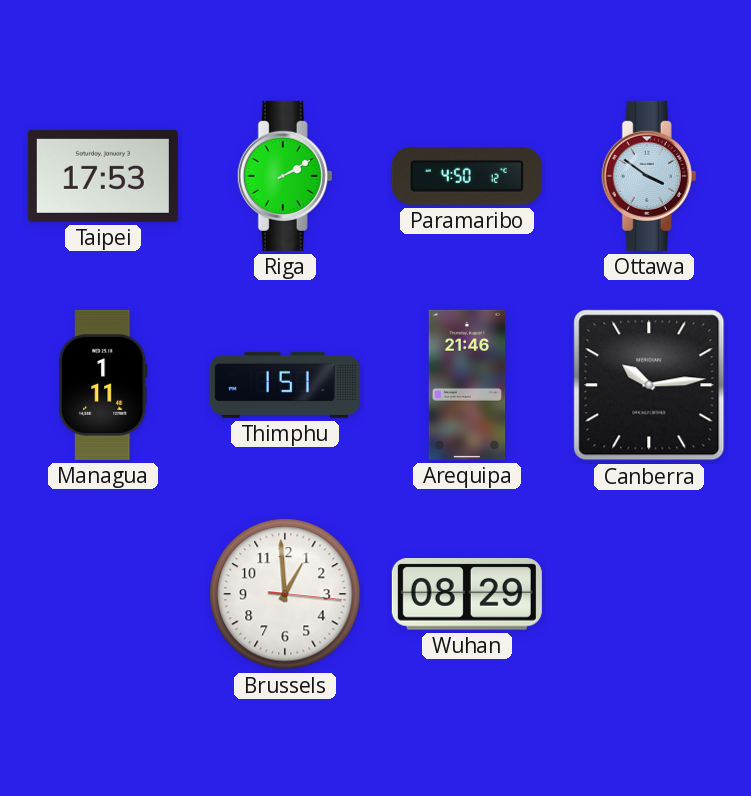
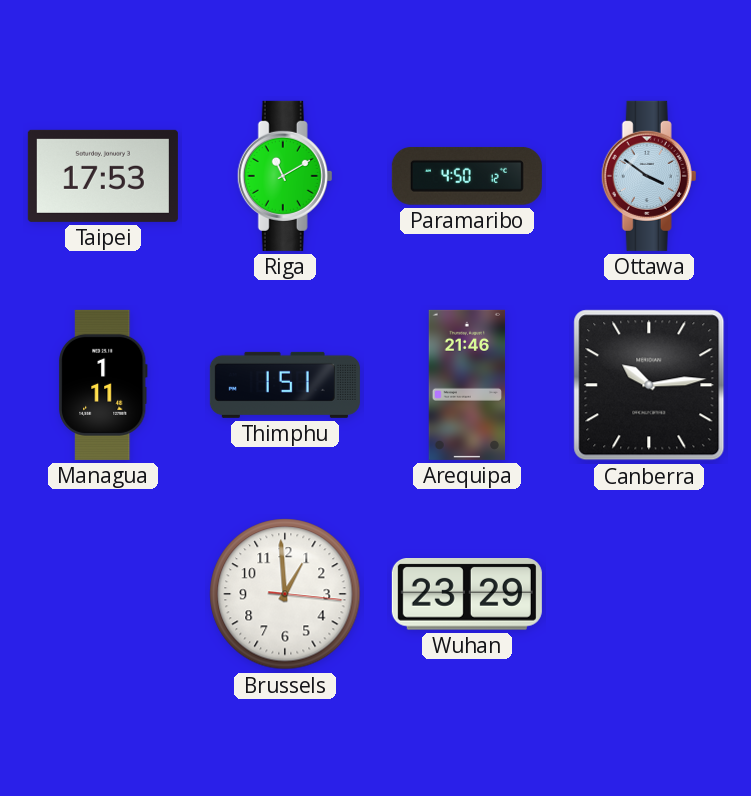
Riga: 2:10 -> 11:10 (285, 176)
Wuhan: 08:29 -> 23:29 (467, 594)
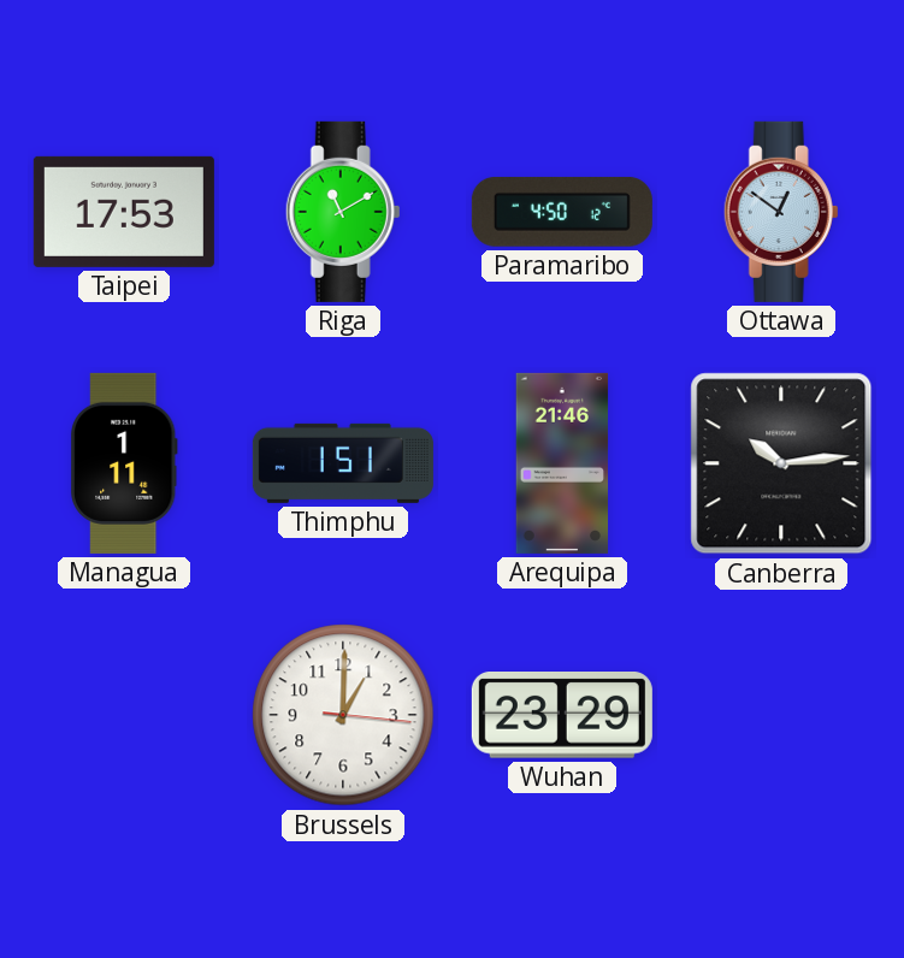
Ottawa: 3:51 -> 12:51 (781, 212)
Brussels: 12:59 -> 1:00 (343, 715)
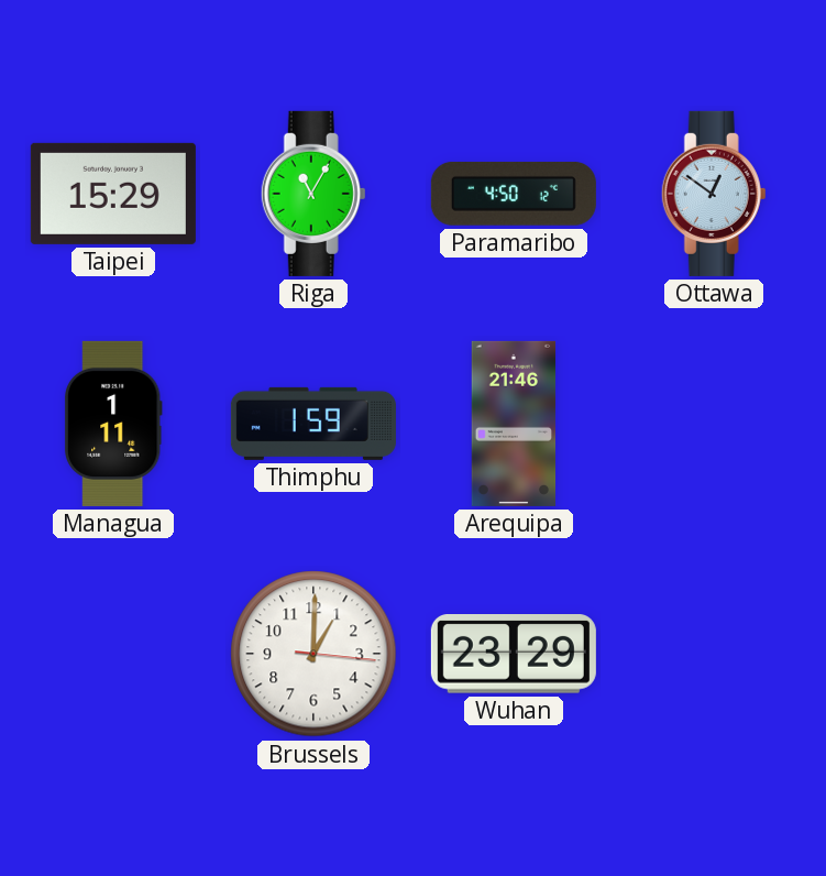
Taipei: 17:53 -> 15:29 (113, 194)
Riga: 11:10 -> 11:05 (313, 194)
Thimphu: 1:51 -> 1:59 (313, 424)
Canberra: 10:14 -> none (781, 463)
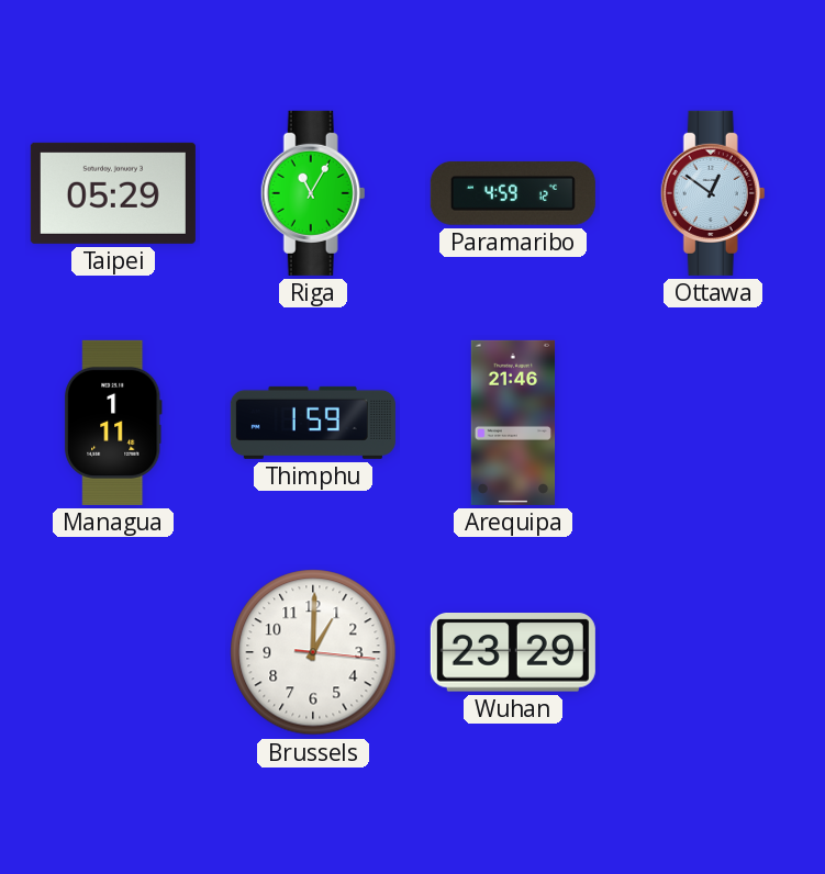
Taipei: 15:29 -> 05:29 (113, 193)
Paramaribo: 4:50 -> 4:59 (513, 193)
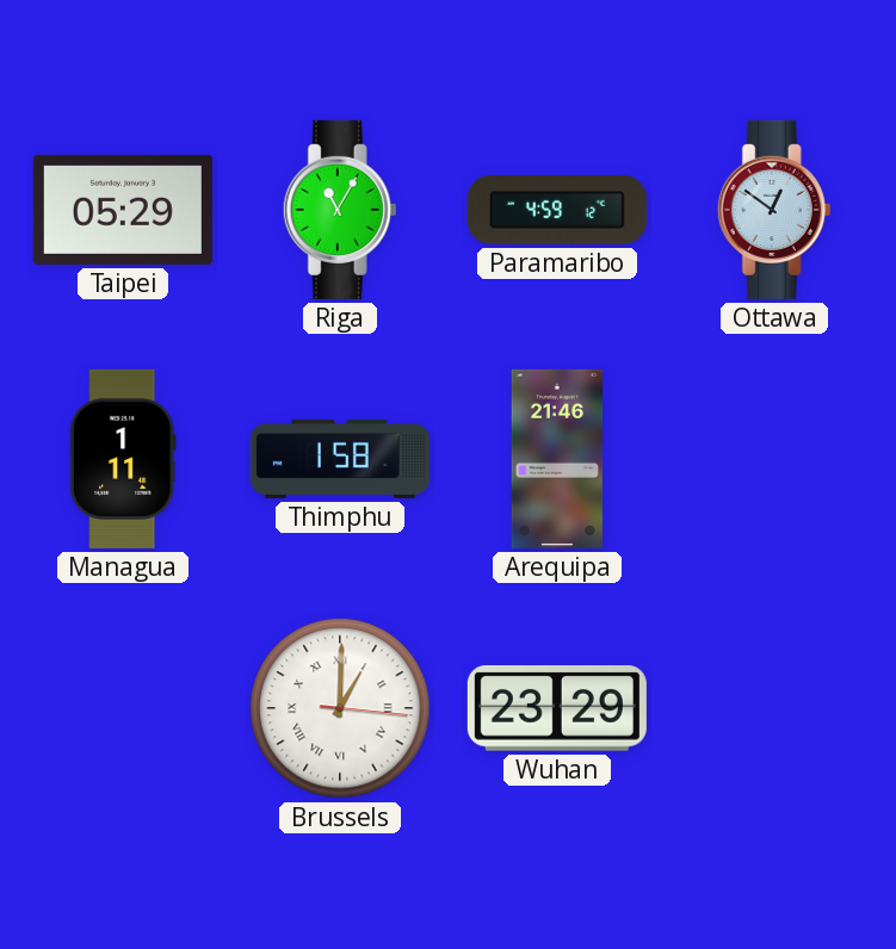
Thimphu: 1:59 -> 1:58 (340, 459)
Brussels numerals: Arabic -> Roman (340, 708)
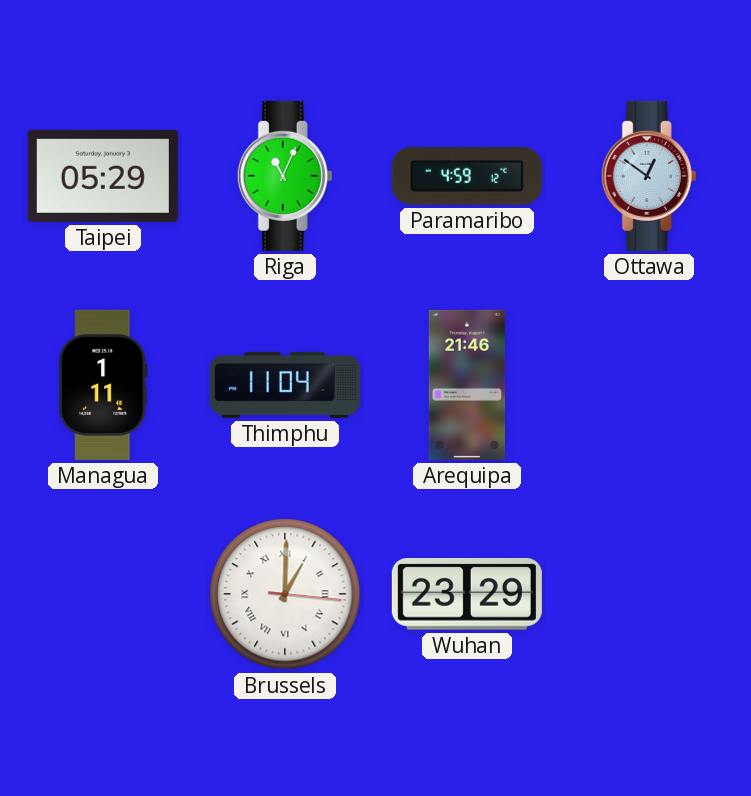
Riga: 11:05 -> 11:04 (285, 176)
Thimphu: 1:58 -> 11:04 (285, 385)
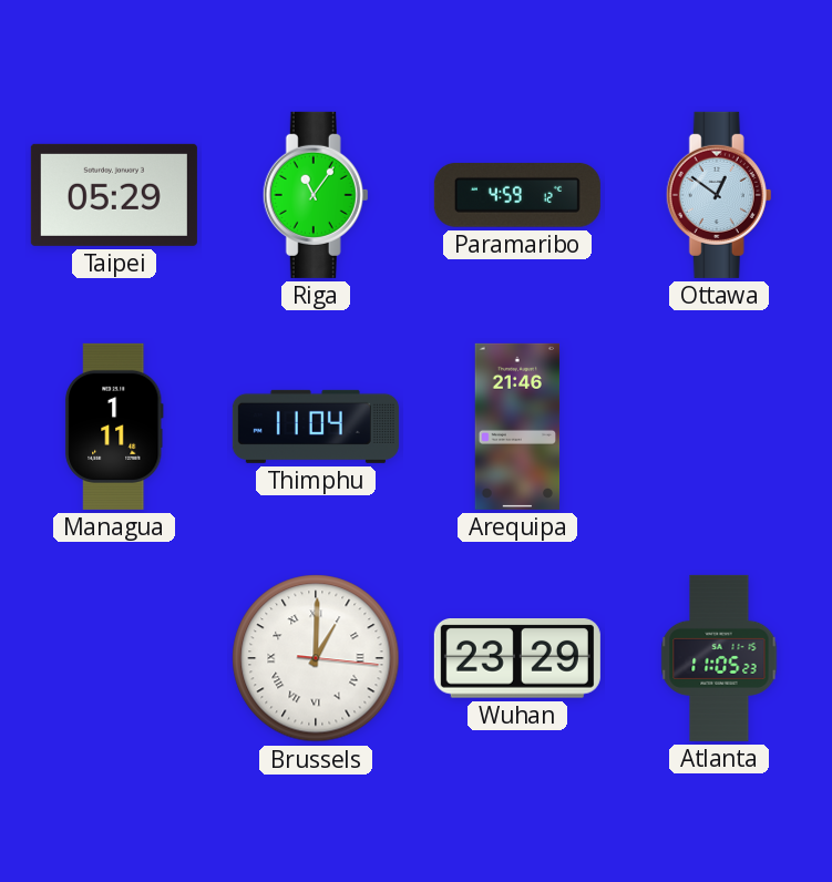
Riga: 11:04 -> 11:06 (316, 195)
Atlanta: none -> 11:05 (719, 658)
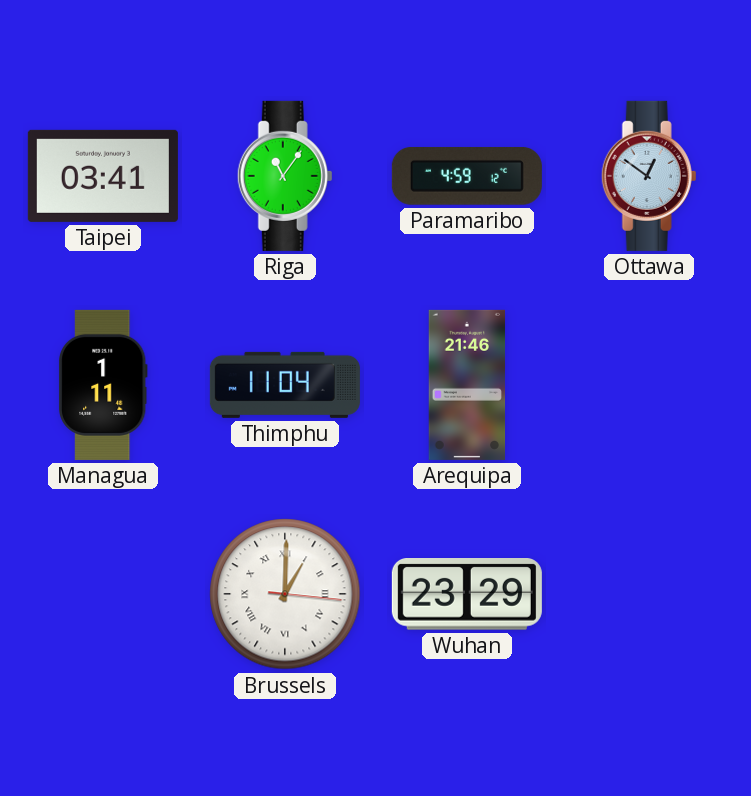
Taipei: 05:29 -> 03:41 (103, 176)
Atlanta: 11:05 -> none (719, 658)
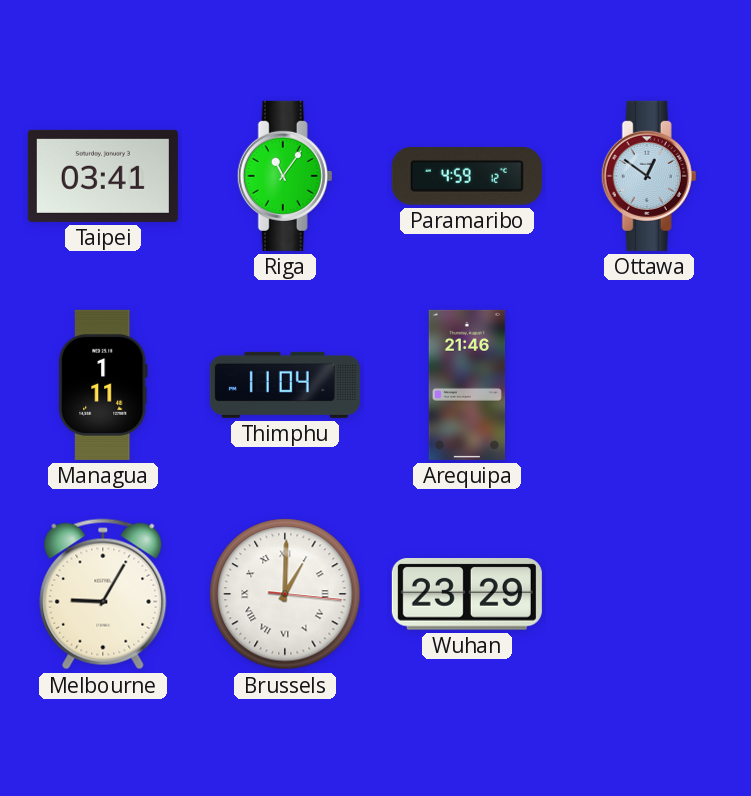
Melbourne: none -> 9:05 (103, 594)
